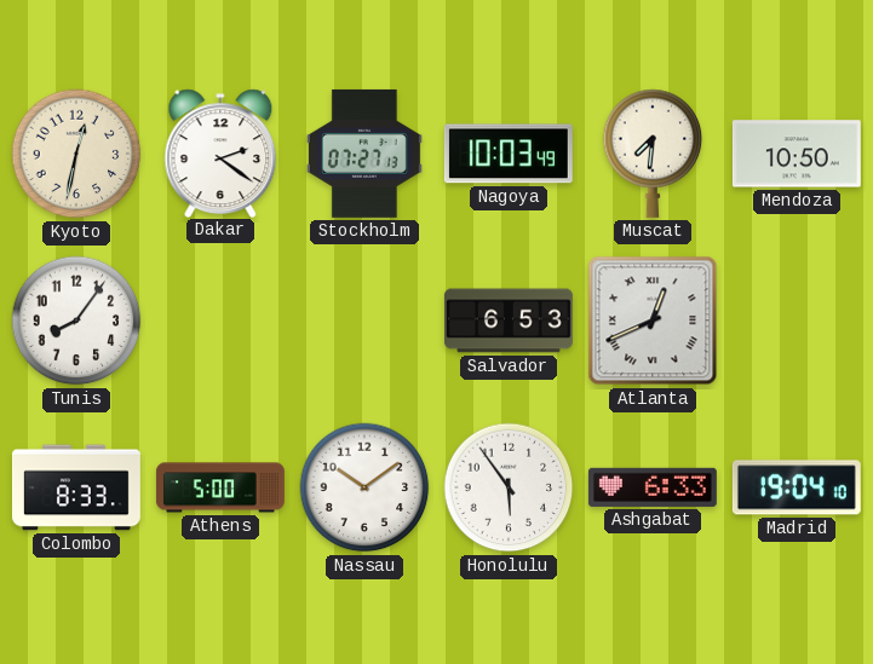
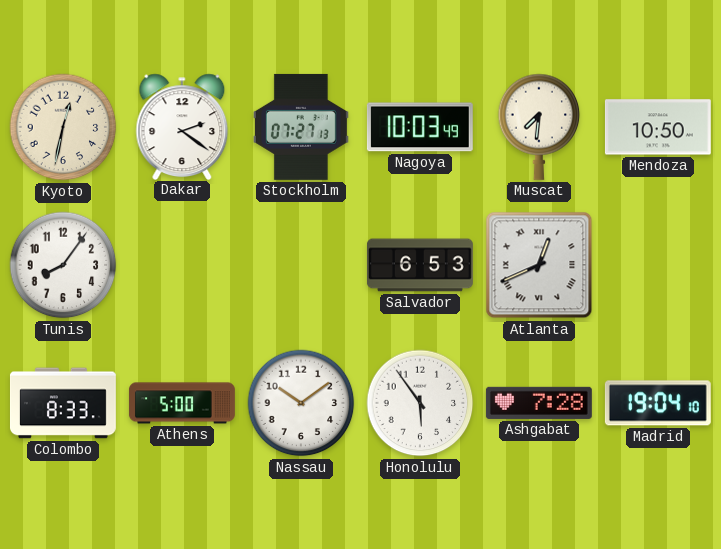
Ashgabat: 6:33 -> 7:28 (539, 403)
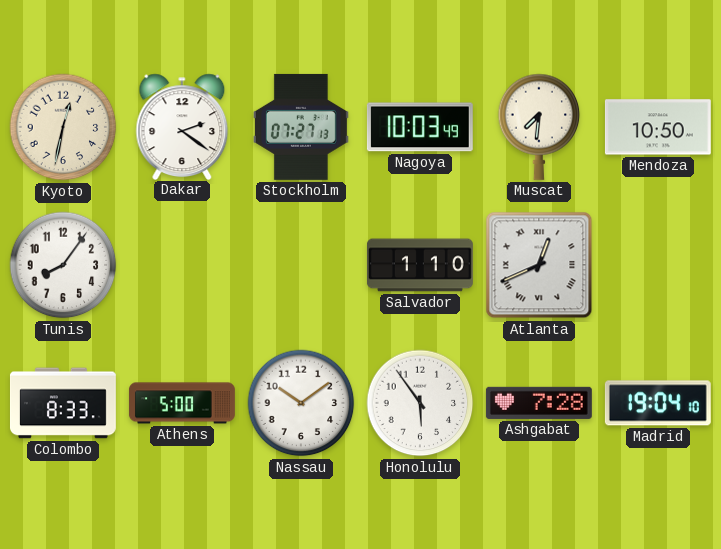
Salvador: 6:53 -> 1:10 (420, 265)
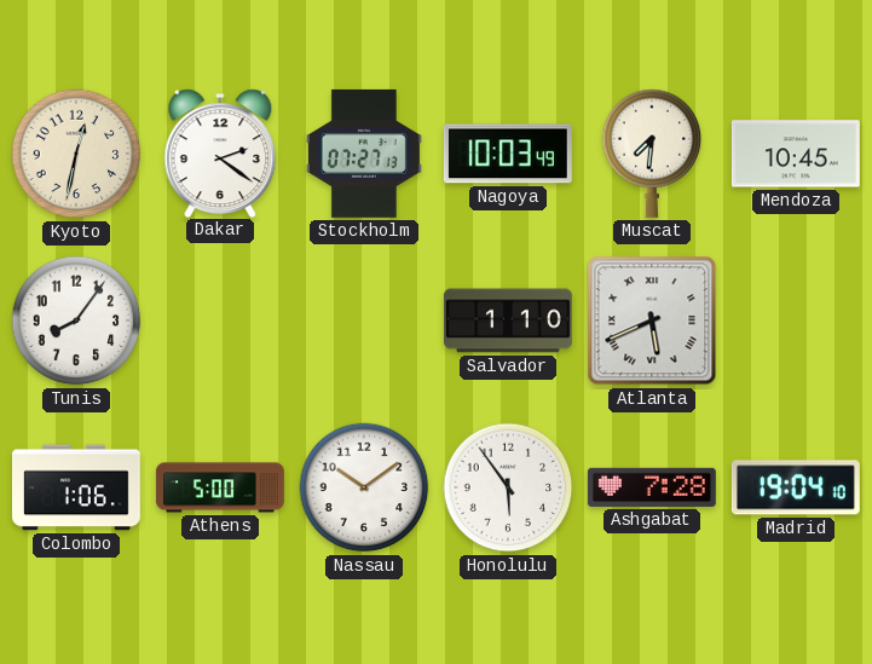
Mendoza: 10:50 -> 10:45 (796, 154)
Atlanta: 12:41 -> 5:41 (652, 321)
Colombo: 8:33 -> 1:06 (76, 487)
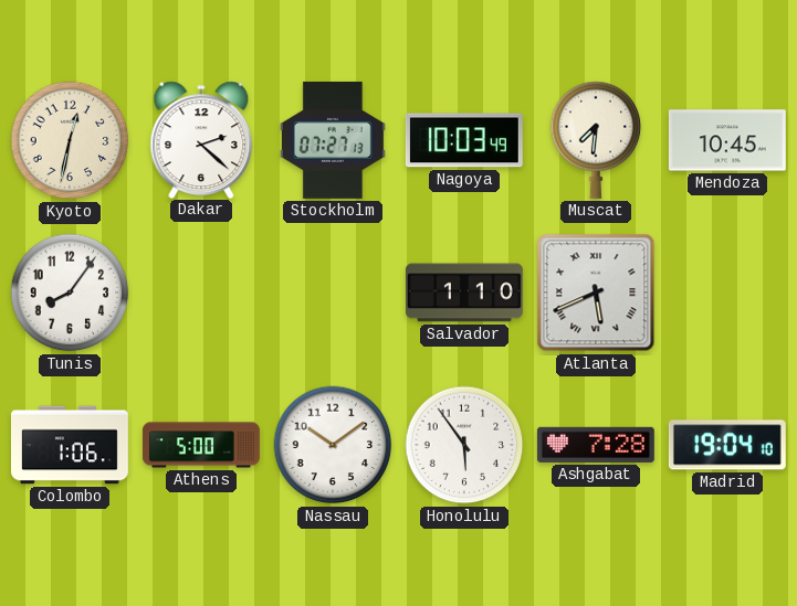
Dakar: 2:21 -> 2:22 (201, 139)
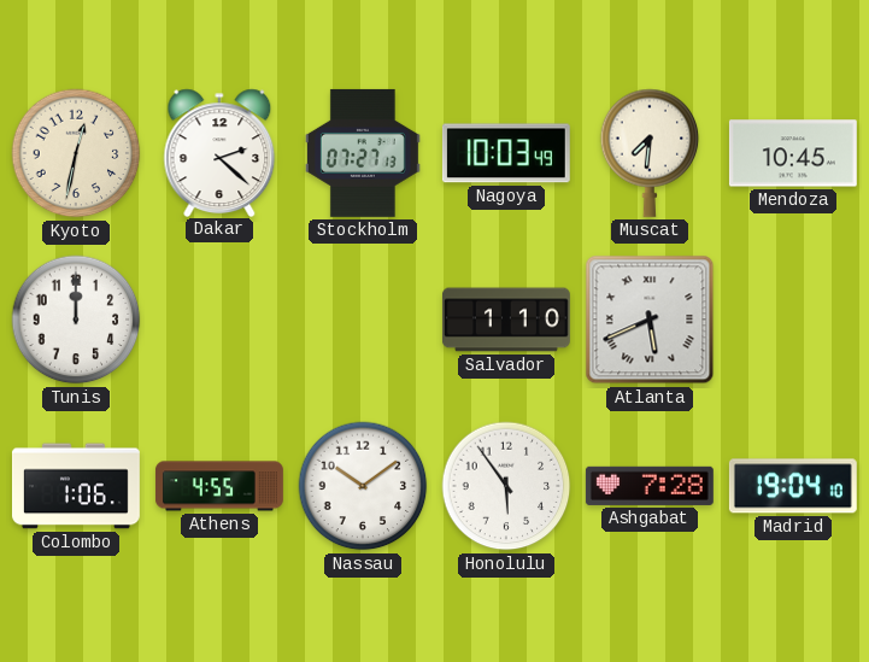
Tunis: 8:06 -> 12:00 (76, 320)
Athens: 5:00 -> 4:55 (219, 486)
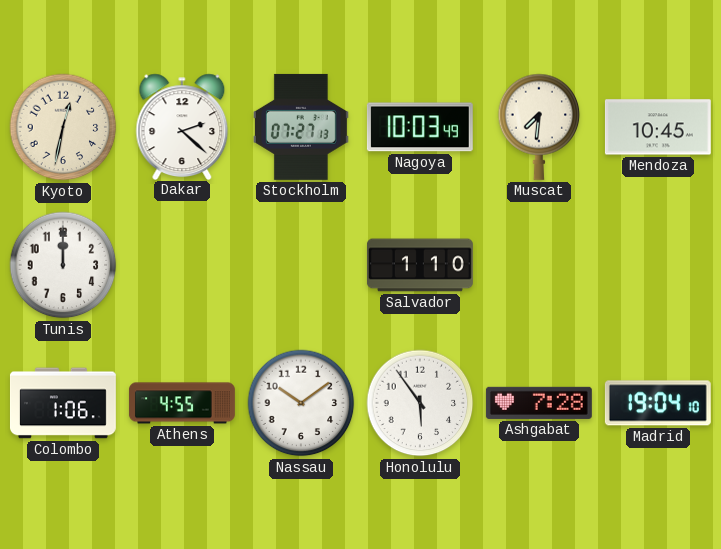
Atlanta: 5:41 -> none (650, 320)
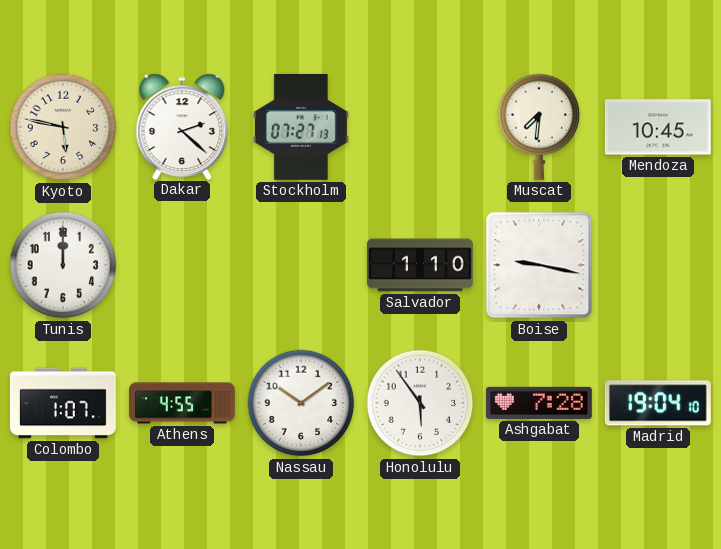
Kyoto: 12:32 -> 5:47 (63, 127)
Nagoya: 10:03 -> none (420, 127)
Boise: none -> 9:17 (539, 265)
Colombo: 1:06 -> 1:07 (63, 403)
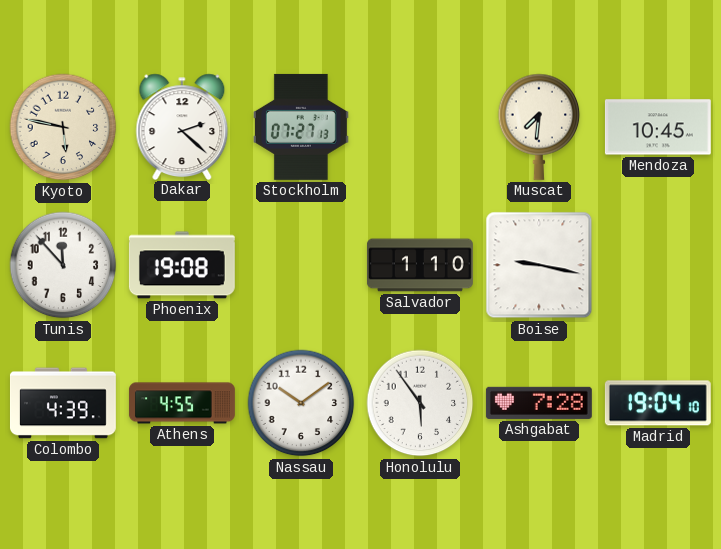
Tunis: 12:00 -> 11:53 (63, 265)
Phoenix: none -> 19:08 (182, 265)
Colombo: 1:07 -> 4:39 (63, 403)
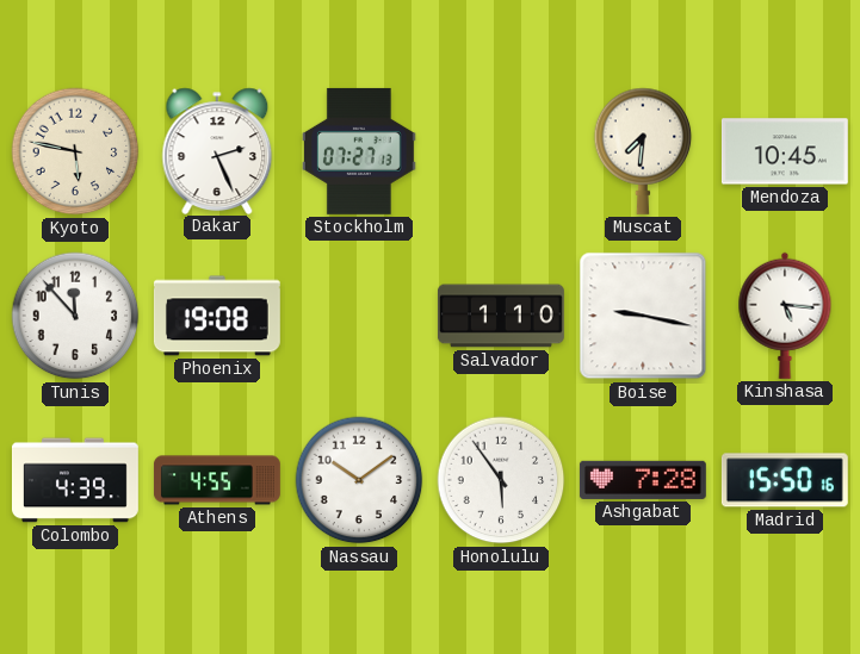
Dakar: 2:22 -> 2:26 (217, 150)
Kinshasa: none -> 5:16 (785, 316)
Madrid: 19:04 -> 15:50 (785, 480)
